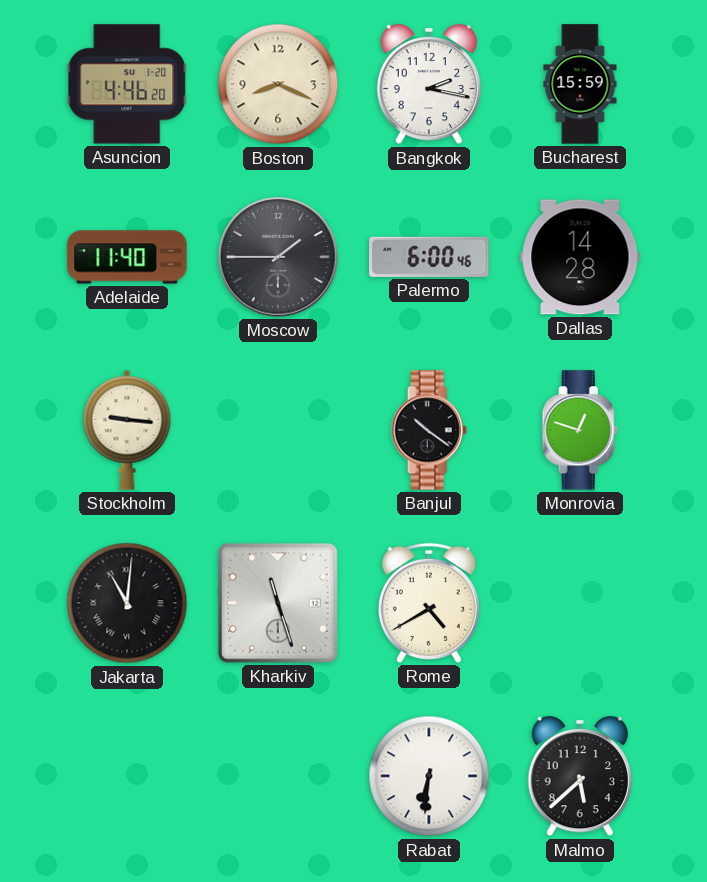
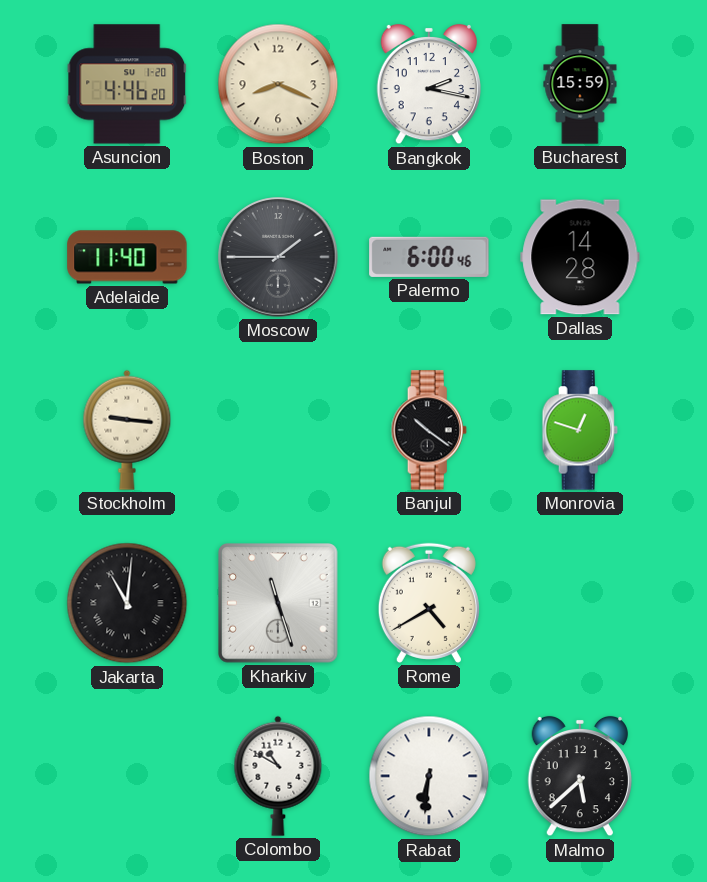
Colombo: none -> 10:50 (278, 776)
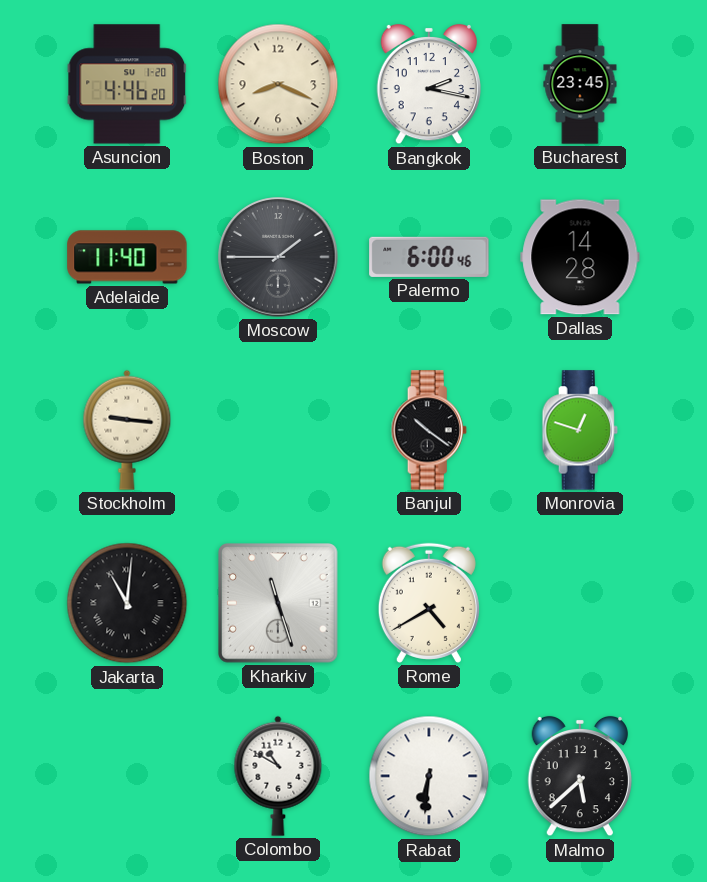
Bucharest: 15:59 -> 23:45 (580, 84)
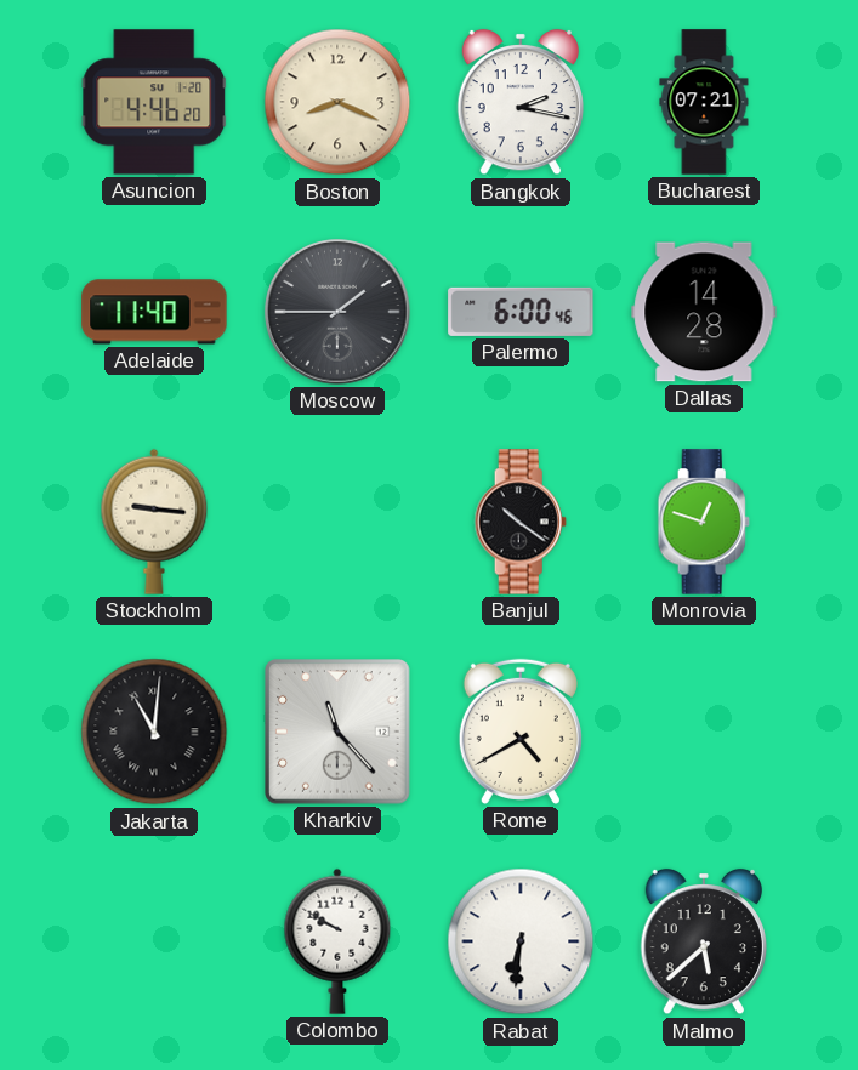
Bucharest: 23:45 -> 07:21 (704, 102)
Kharkiv: 11:27 -> 11:23 (339, 733)
Colombo: 10:50 -> 9:50 (337, 941)
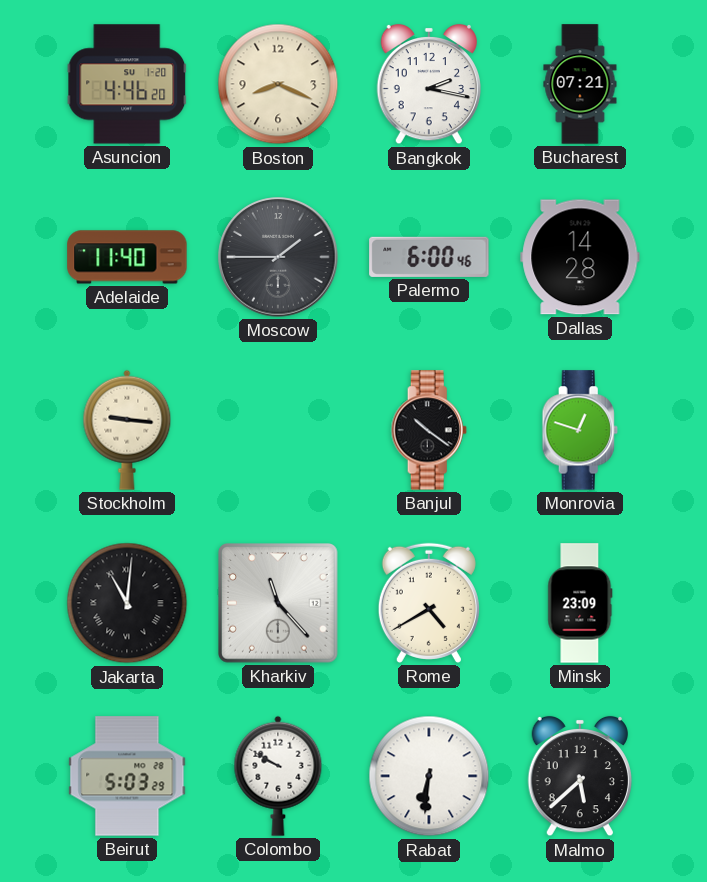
Minsk: none -> 23:09 (580, 603)
Beirut: none -> 5:03 (127, 776)
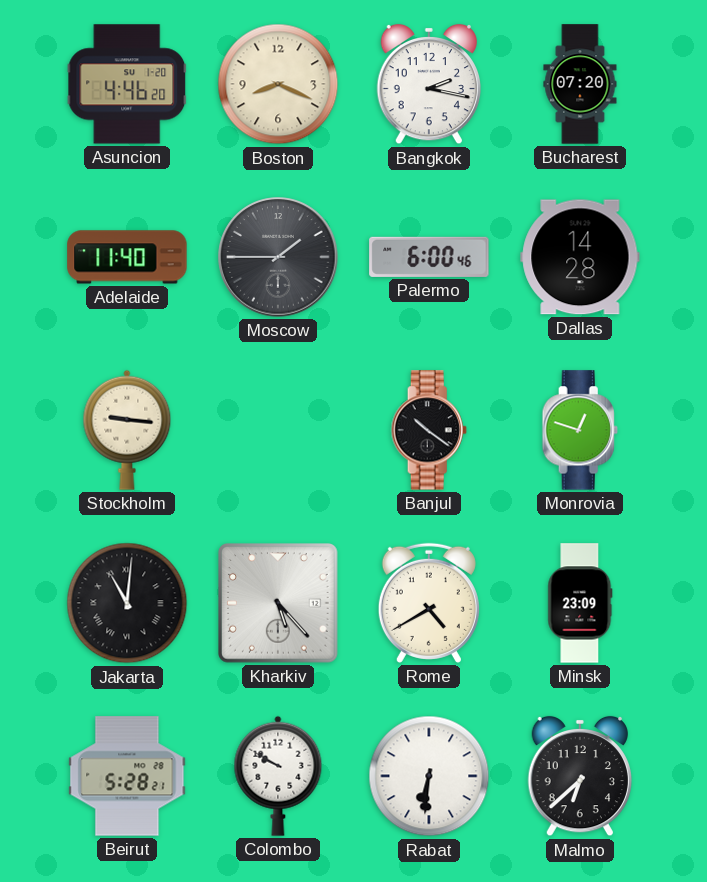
Bucharest: 07:21 -> 07:20 (580, 84)
Kharkiv: 11:23 -> 5:23 (279, 604)
Beirut: 5:03 -> 5:28 (127, 776)
Malmo: 5:38 -> 6:38 (579, 776)
